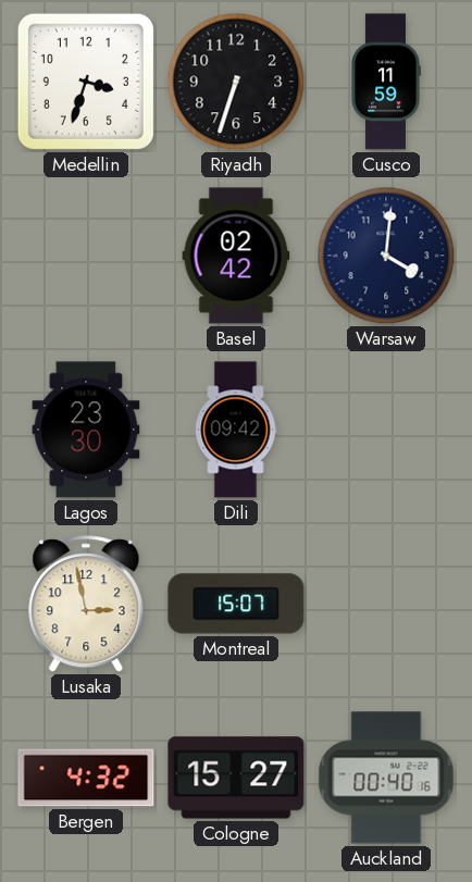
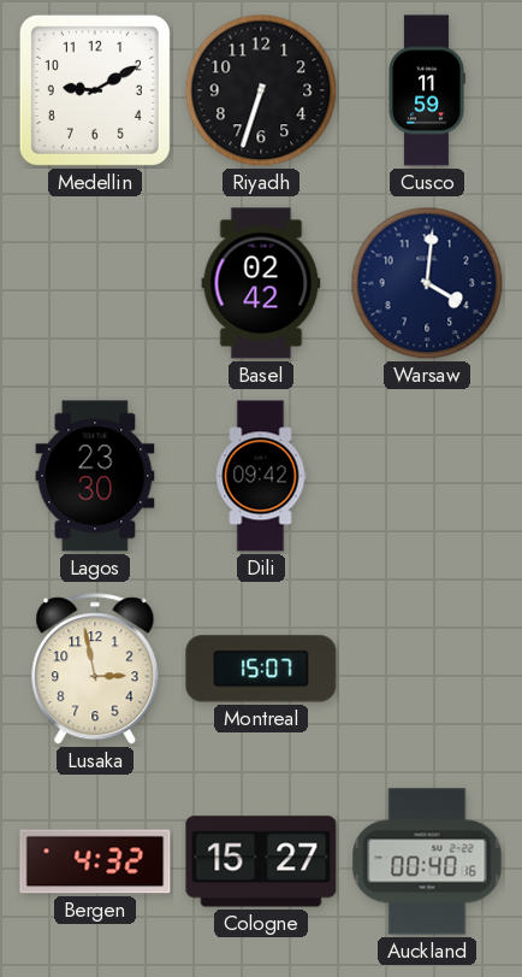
Medellin: 3:33 -> 9:10 (95, 90)
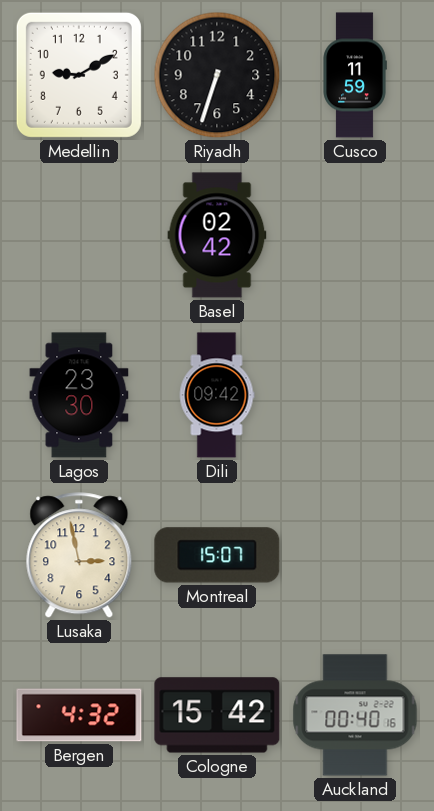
Warsaw: 4:01 -> none (427, 283)
Cologne: 15:27 -> 15:42 (217, 715)
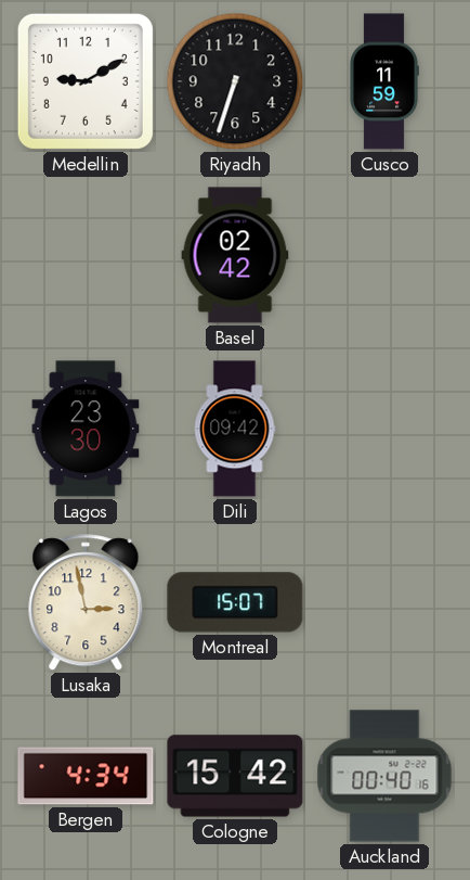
Bergen: 4:32 -> 4:34 (86, 776)
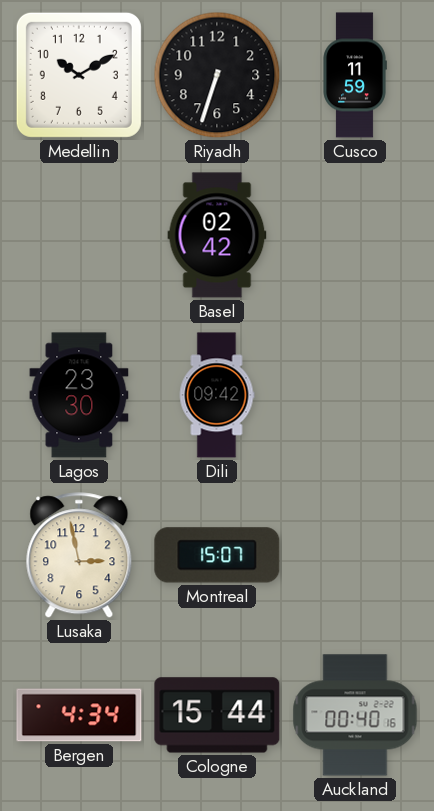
Medellin: 9:10 -> 10:10 (79, 75)
Cologne: 15:42 -> 15:44 (217, 715)
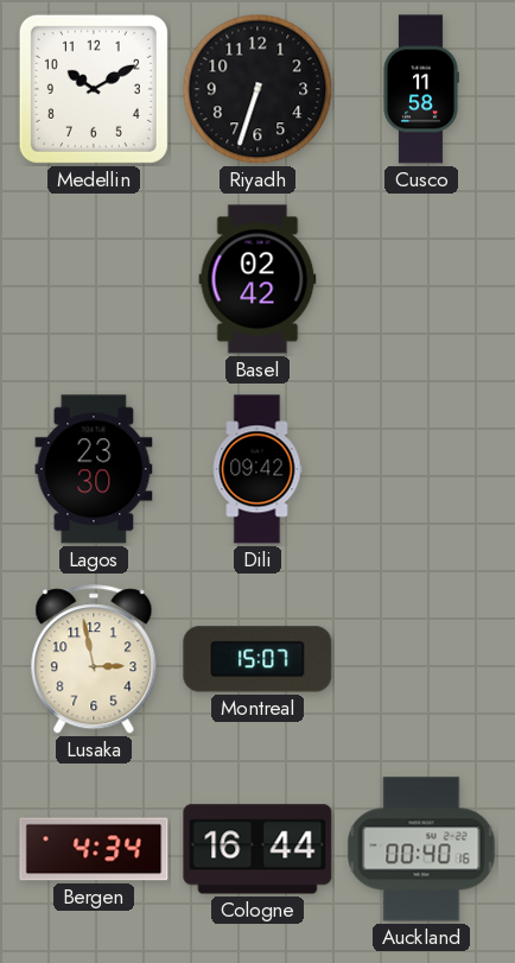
Cusco: 11:59 -> 11:58 (421, 89)
Cologne: 15:44 -> 16:44 (257, 849)
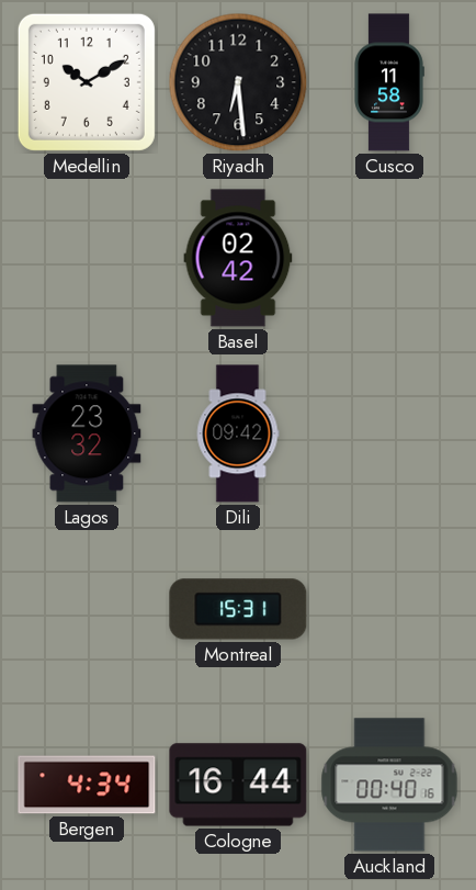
Riyadh: 6:33 -> 6:29 (238, 82)
Lagos: 23:30 -> 23:32 (87, 433)
Lusaka: 2:58 -> none (94, 660)
Montreal: 15:07 -> 15:31 (238, 609)
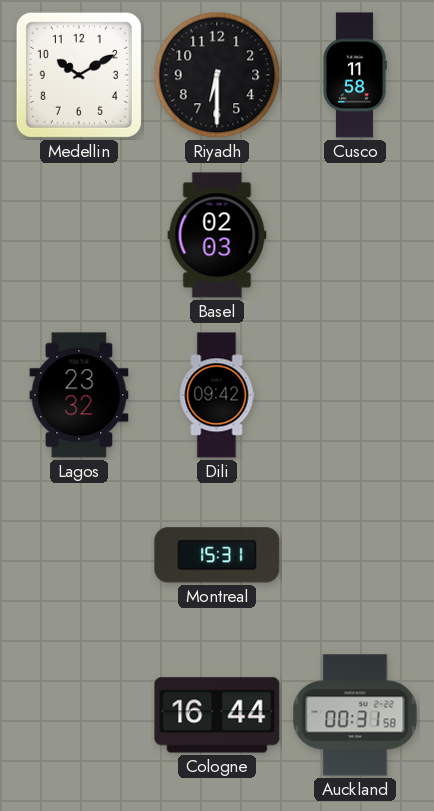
Riyadh: 6:29 -> 6:30 (217, 75)
Basel: 02:42 -> 02:03 (217, 235)
Bergen: 4:34 -> none (87, 785)
Auckland: 00:40 -> 00:31 (355, 715)
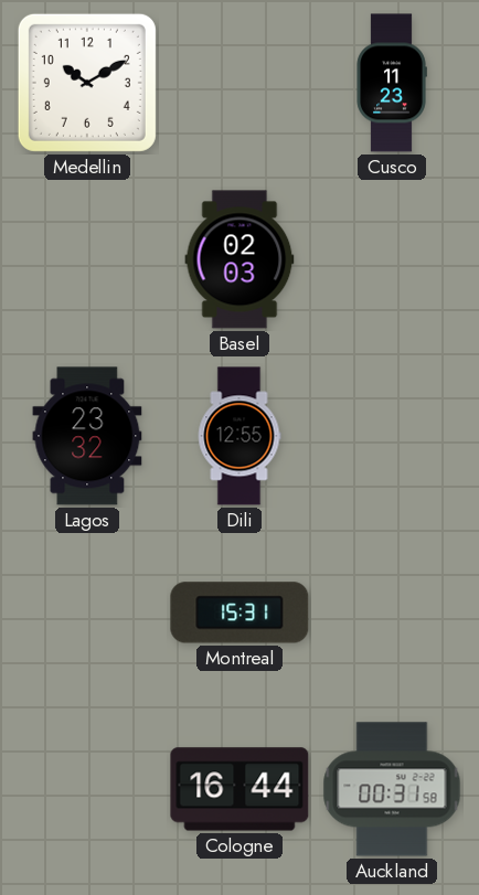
Riyadh: 6:30 -> none (217, 75)
Cusco: 11:58 -> 11:23 (392, 83)
Dili: 09:42 -> 12:55 (239, 436)
